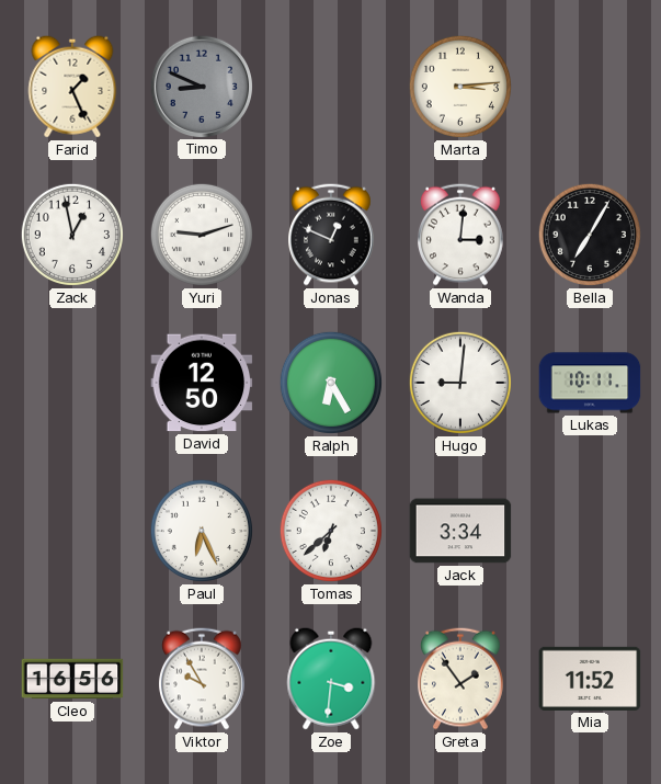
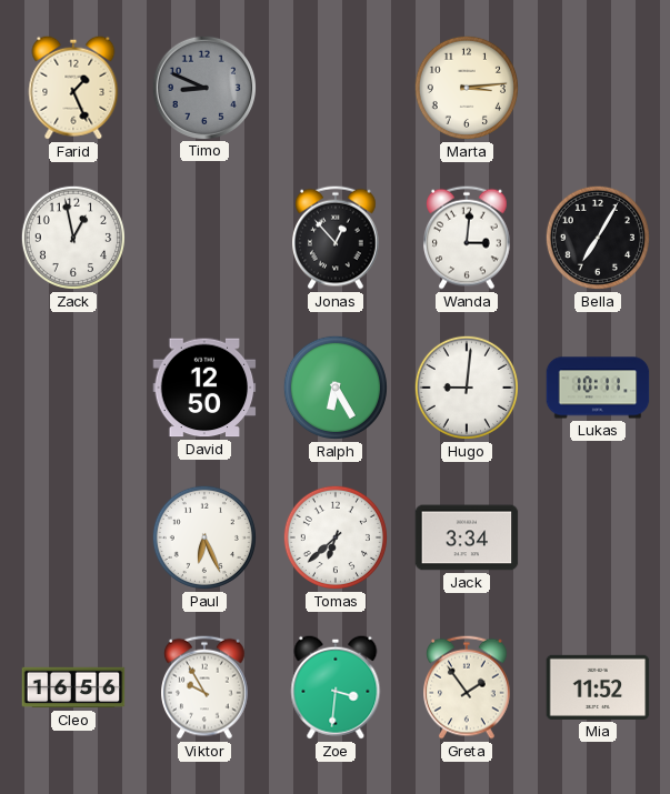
Yuri: 9:12 -> none (202, 235)
Jonas: 12:49 -> 12:53 (337, 238)
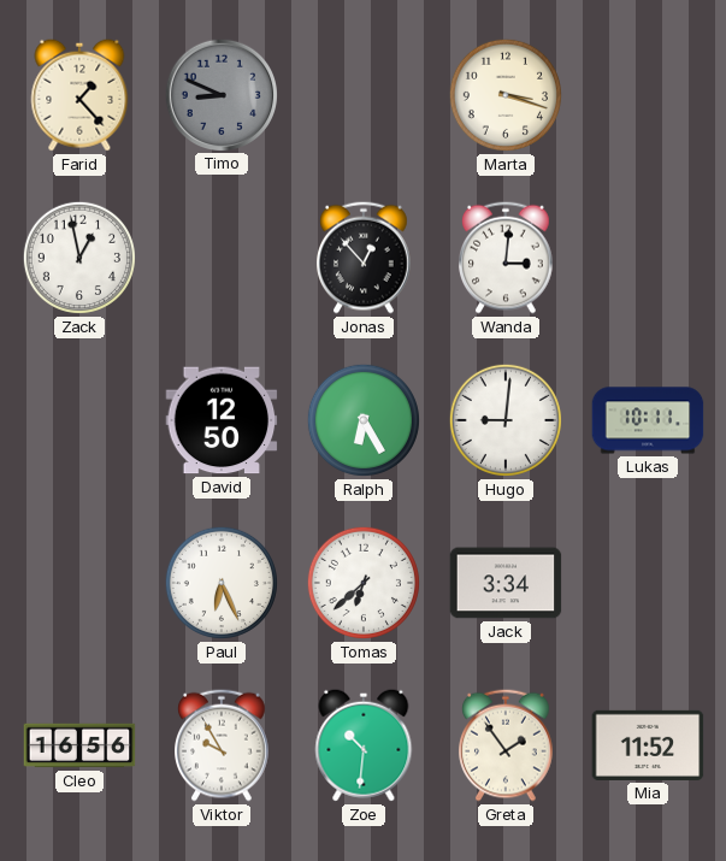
Farid: 1:26 -> 1:23 (79, 95)
Marta: 3:14 -> 3:18 (506, 95)
Bella: 7:05 -> none (598, 238)
Zoe: 3:31 -> 10:31 (364, 745)
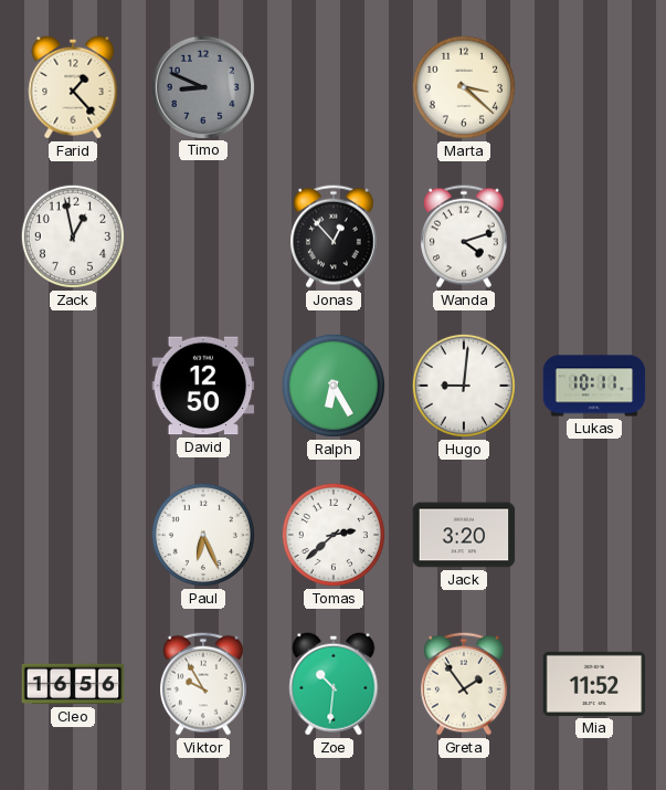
Marta: 3:18 -> 3:22 (464, 87)
Wanda: 3:01 -> 4:12 (465, 236)
Tomas: 6:38 -> 2:38 (334, 535)
Jack: 3:34 -> 3:20 (464, 535)
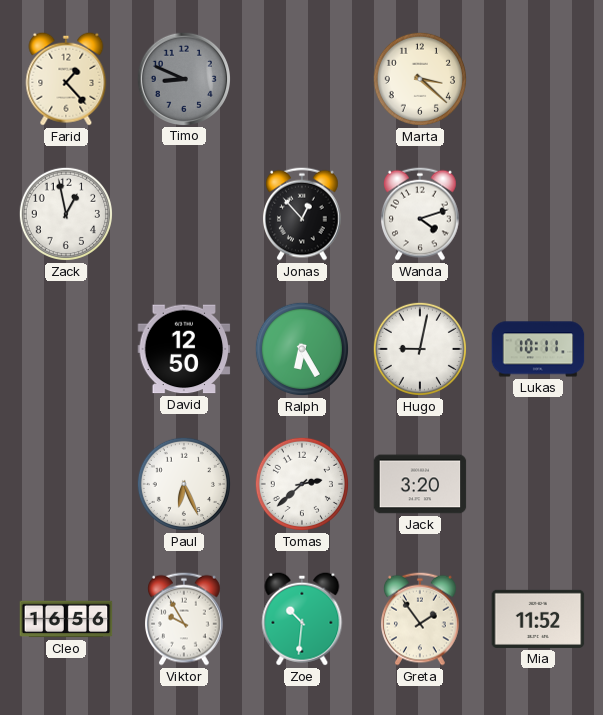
Hugo: 9:01 -> 9:02 (420, 349)
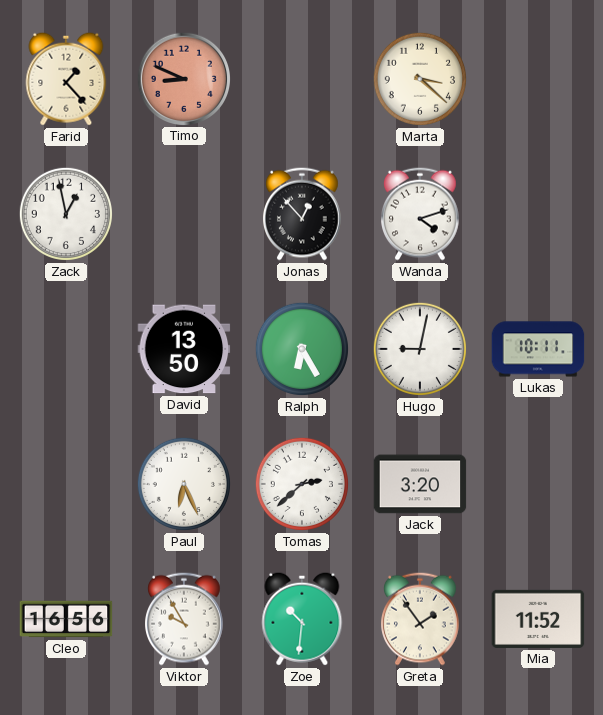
Timo dial: grey -> salmon (183, 78)
David: 12:50 -> 13:50 (184, 349)
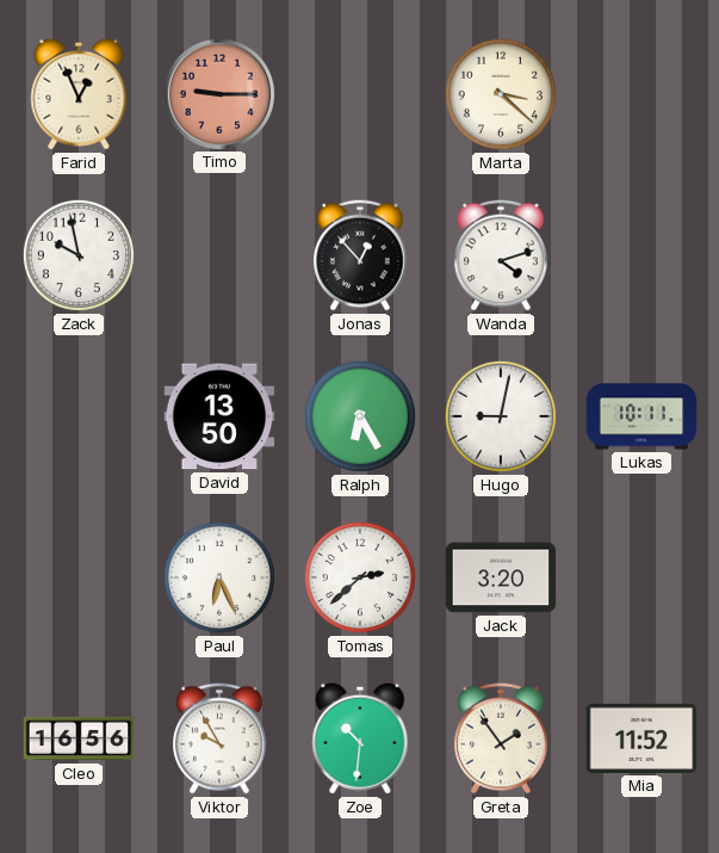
Farid: 1:23 -> 12:56 (79, 94)
Timo: 8:49 -> 9:15 (218, 93)
Zack: 12:58 -> 9:58 (79, 255)
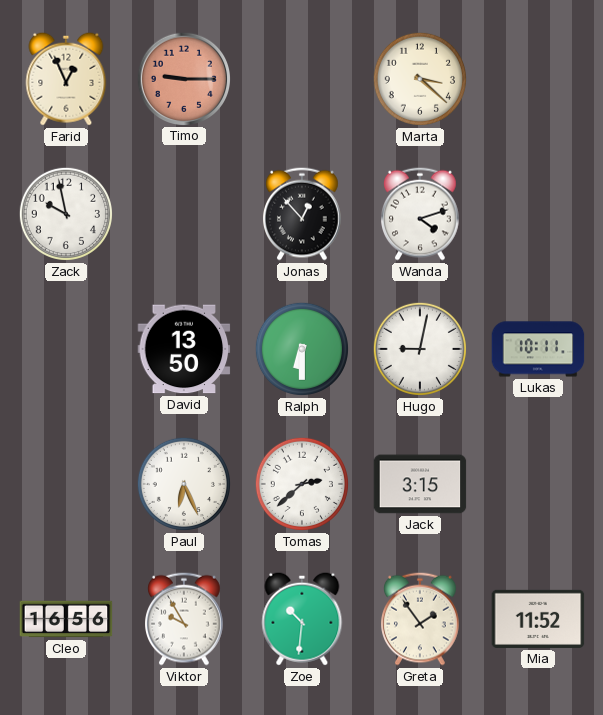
Ralph: 6:25 -> 6:30 (302, 349)
Jack: 3:20 -> 3:15 (420, 484)
